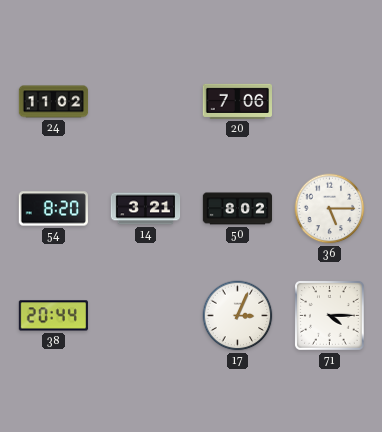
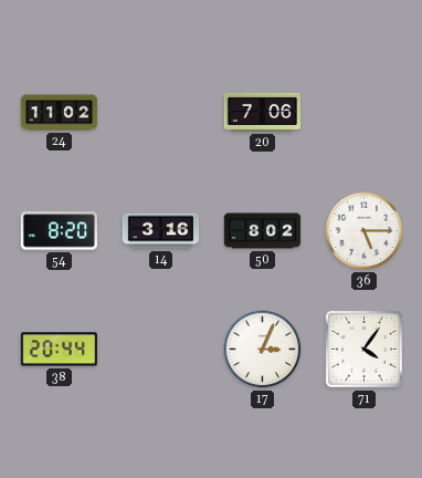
14: 3:21 -> 3:16 (161, 231)
71: 4:15 -> 4:06 (365, 350)
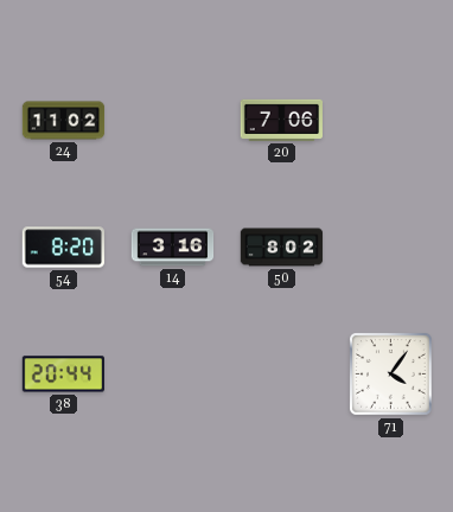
36: 5:15 -> none (365, 231)
17: 3:04 -> none (263, 350)
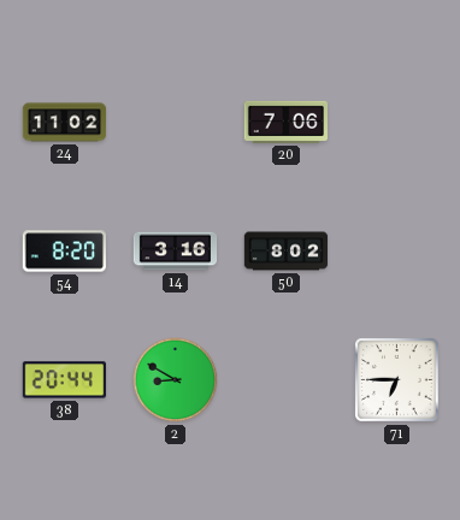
2: none -> 8:50 (176, 380)
71: 4:06 -> 6:45 (397, 380)
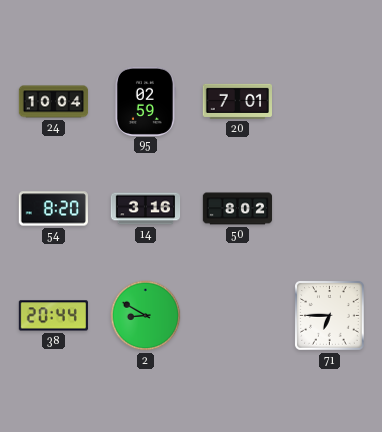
24: 11:02 -> 10:04 (54, 102)
95: none -> 02:59 (145, 101)
20: 7:06 -> 7:01 (237, 101)
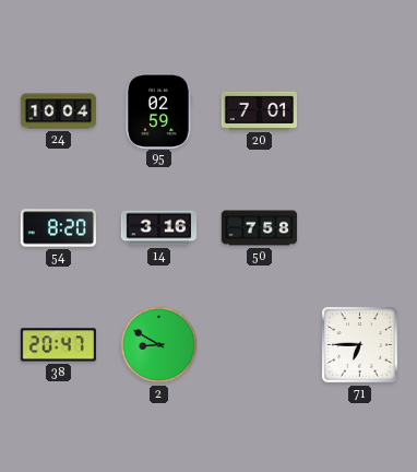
50: 8:02 -> 7:58 (260, 228)
38: 20:44 -> 20:47 (58, 345)
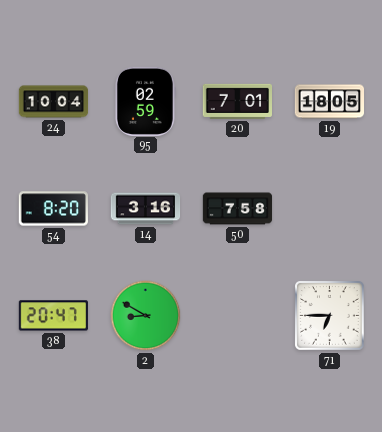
19: none -> 18:05 (330, 102)
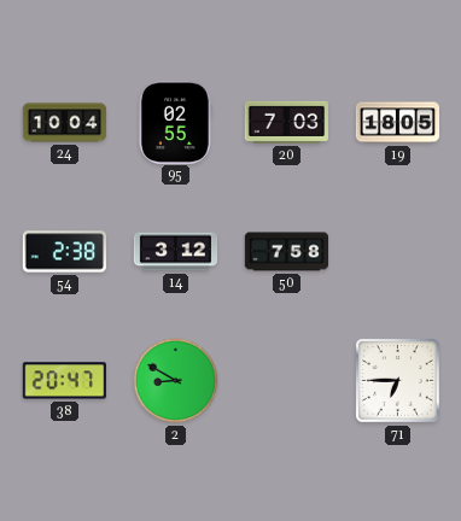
95: 02:59 -> 02:55 (175, 122)
20: 7:01 -> 7:03 (286, 122)
54: 8:20 -> 2:38 (64, 252)
14: 3:16 -> 3:12 (176, 252)
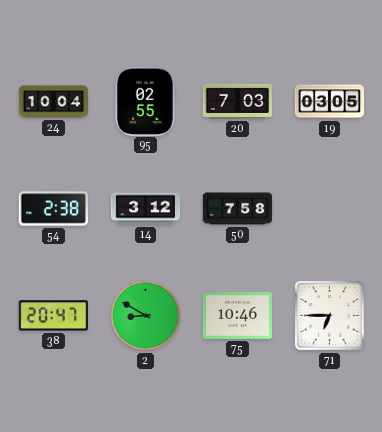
19: 18:05 -> 03:05 (330, 102)
75: none -> 10:46 (237, 315)
